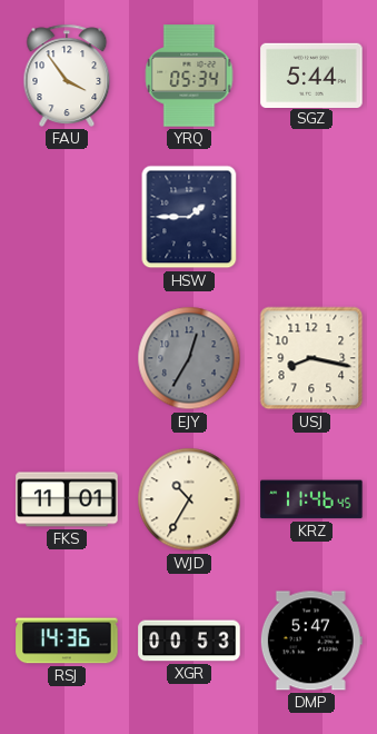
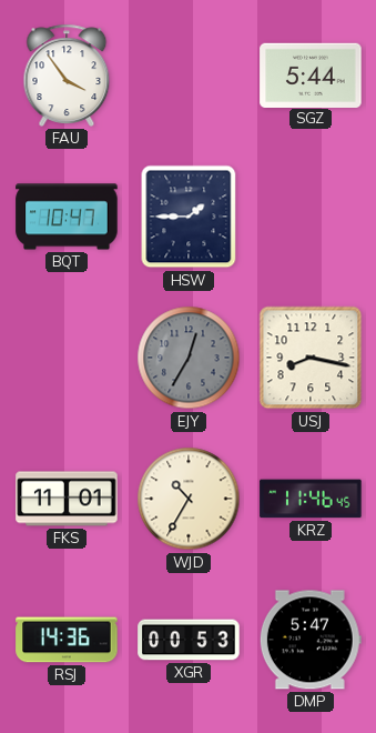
YRQ: 05:34 -> none (189, 76)
BQT: none -> 10:47 (67, 217)
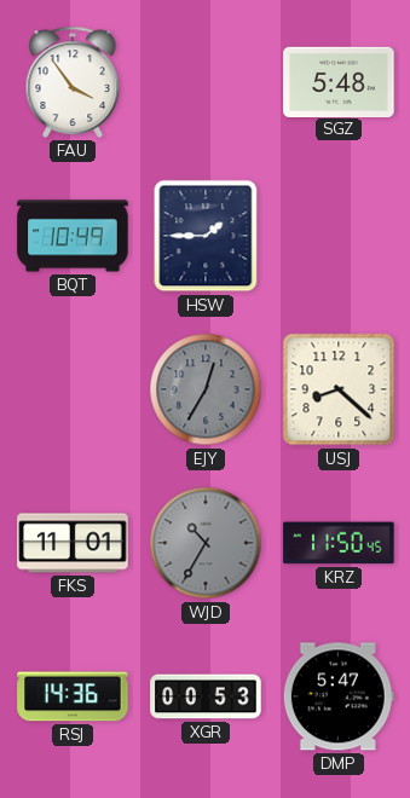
SGZ: 5:44 -> 5:48 (339, 81)
BQT: 10:47 -> 10:49 (73, 236)
USJ: 8:17 -> 8:22 (339, 389)
WJD dial: cream -> grey (206, 543)
KRZ: 11:46 -> 11:50 (339, 543)
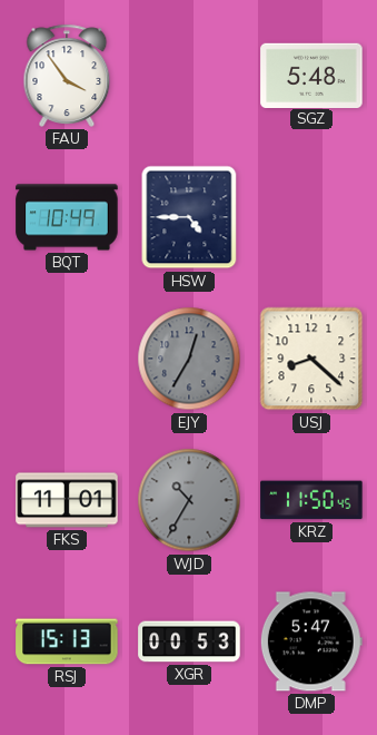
HSW: 1:45 -> 4:45 (189, 217)
RSJ: 14:36 -> 15:13 (67, 641)
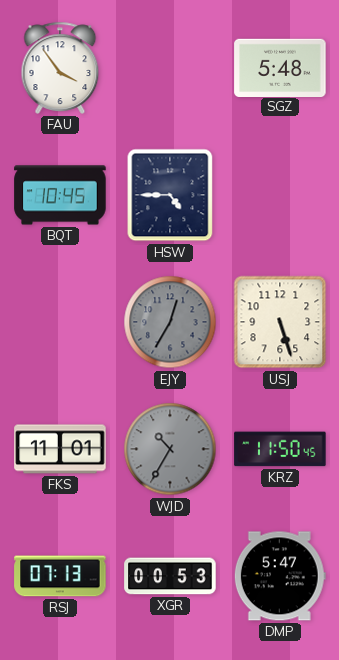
BQT: 10:49 -> 10:45 (60, 195)
USJ: 8:22 -> 5:27 (280, 322)
RSJ: 15:13 -> 07:13 (60, 576)
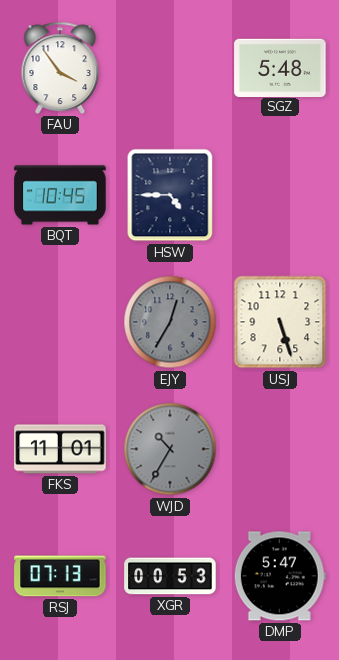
KRZ: 11:50 -> none (280, 449)
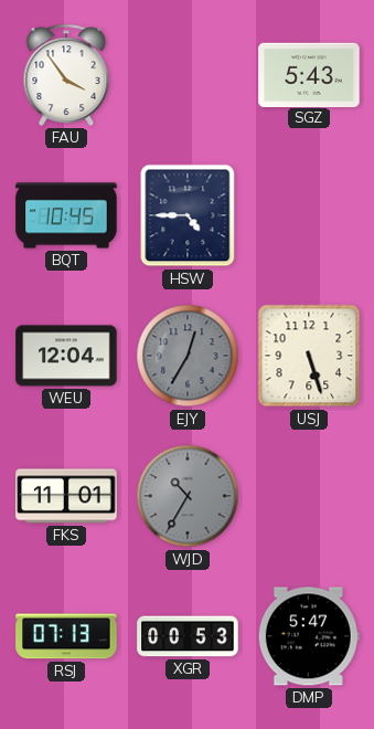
SGZ: 5:48 -> 5:43 (309, 74)
WEU: none -> 12:04 (66, 356)
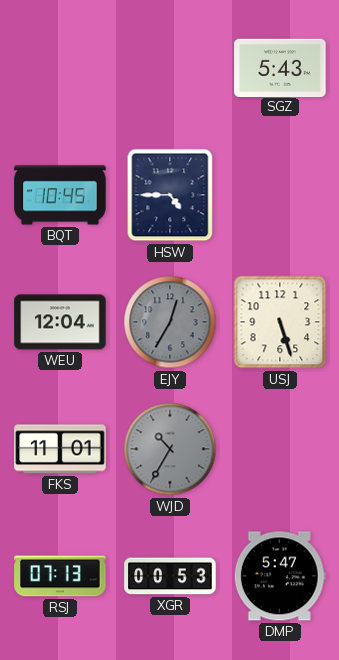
FAU: 3:54 -> none (66, 75)
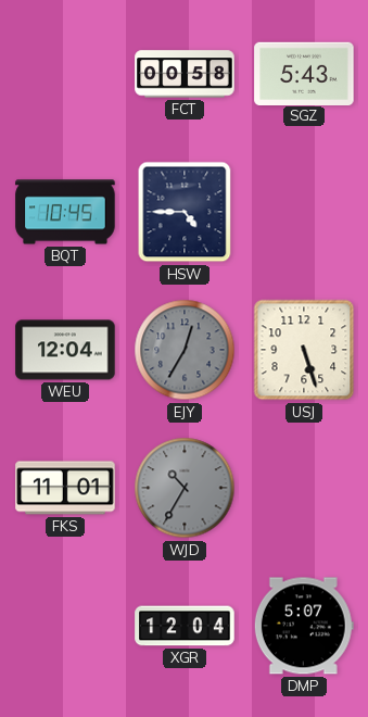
FCT: none -> 00:58 (185, 74)
RSJ: 07:13 -> none (60, 576)
XGR: 00:53 -> 12:04 (185, 626)
DMP: 5:47 -> 5:07 (304, 626)
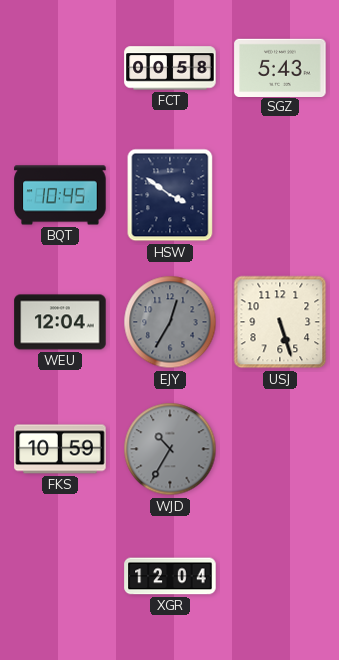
HSW: 4:45 -> 3:51 (170, 195)
FKS: 11:01 -> 10:59 (60, 449)
DMP: 5:07 -> none (304, 626)
